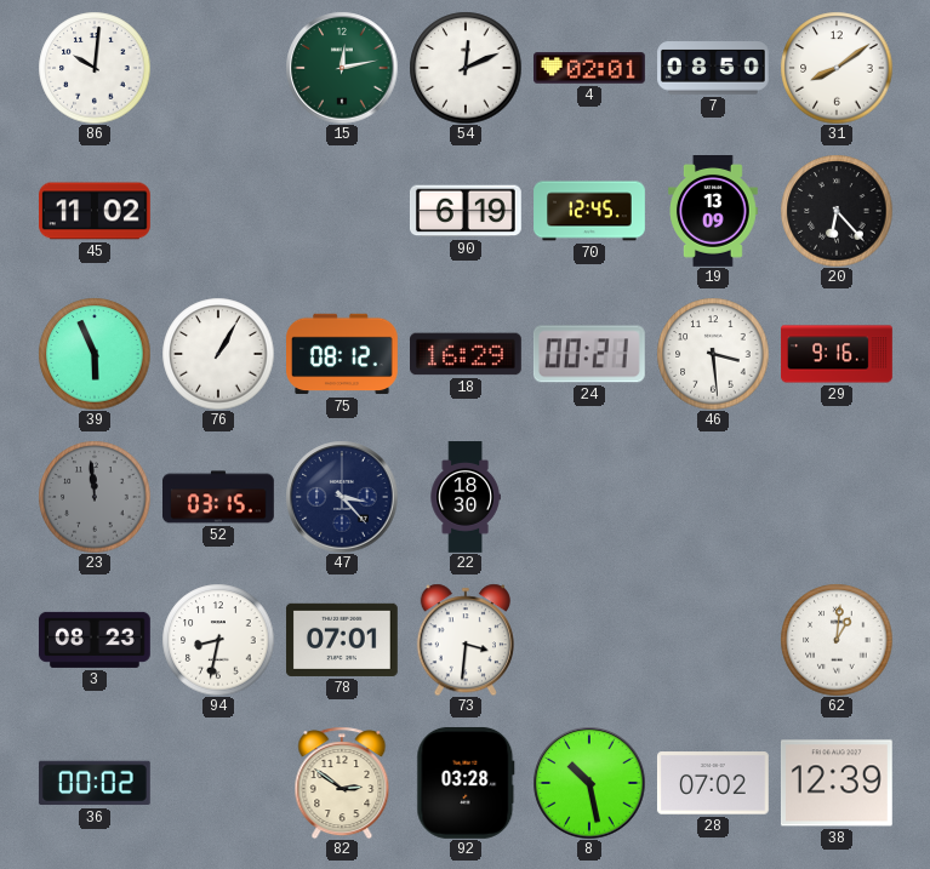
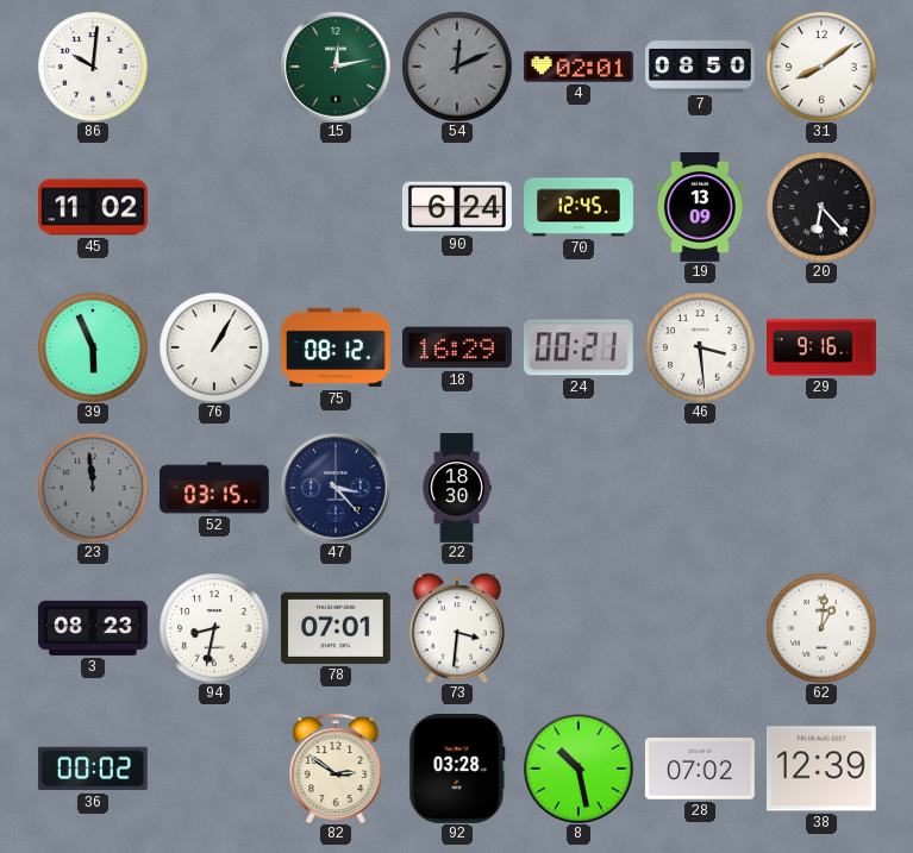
54 dial: white -> grey (457, 67)
90: 6:19 -> 6:24 (457, 207)
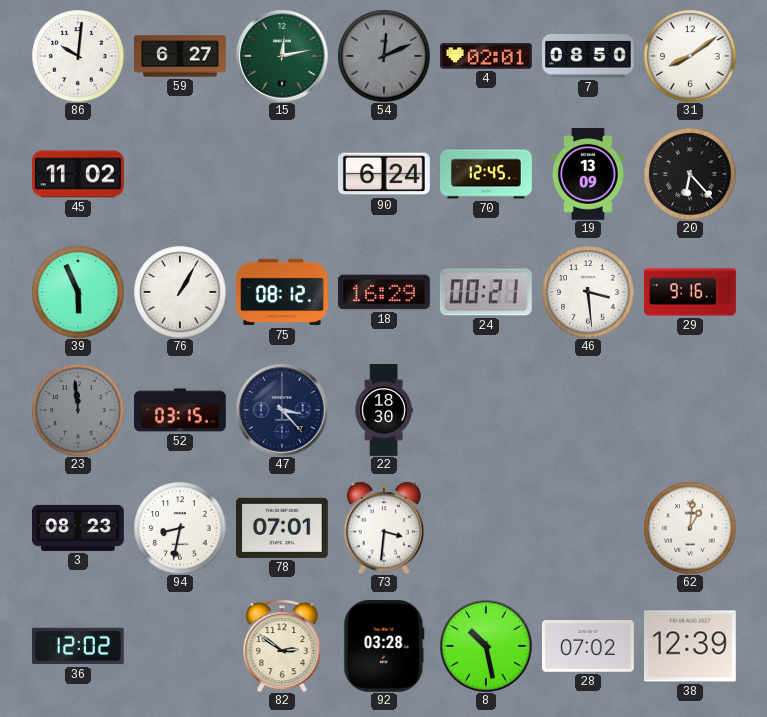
59: none -> 6:27 (181, 56)
36: 00:02 -> 12:02 (78, 646)
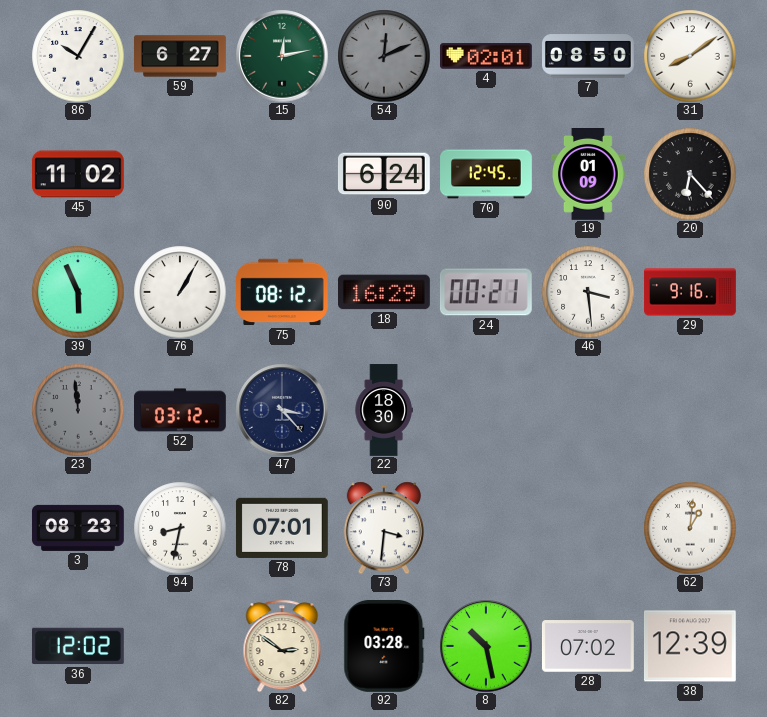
86: 10:01 -> 10:05 (78, 56)
19: 13:09 -> 01:09 (589, 175)
52: 03:15 -> 03:12 (181, 410)
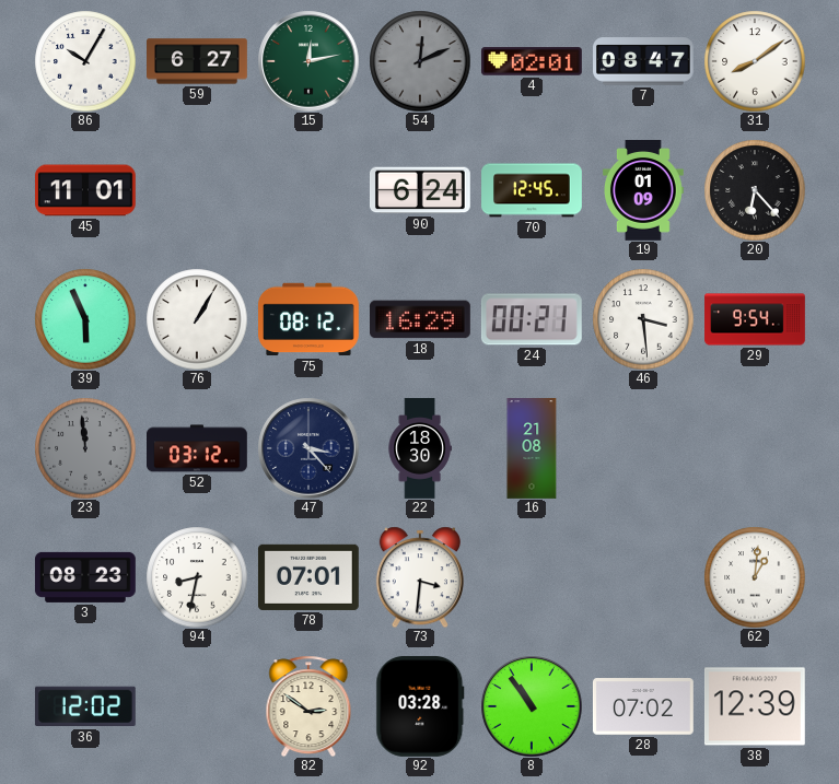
7: 08:50 -> 08:47 (644, 61)
45: 11:02 -> 11:01 (86, 190)
29: 9:16 -> 9:54 (755, 319)
16: none -> 21:08 (532, 449)
8: 10:28 -> 10:54 (532, 706)
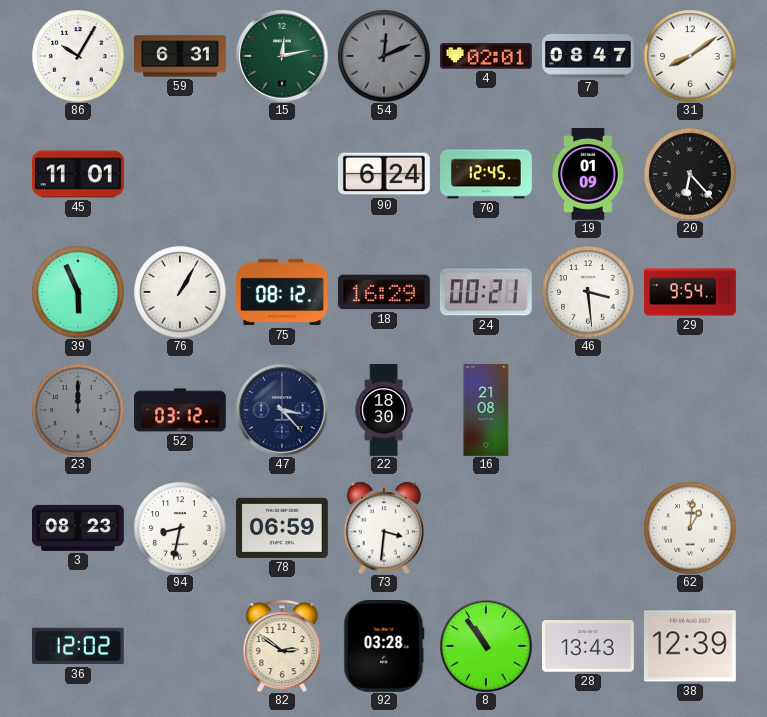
59: 6:27 -> 6:31 (181, 56)
23: 11:59 -> 12:00 (78, 410)
78: 07:01 -> 06:59 (282, 528)
28: 07:02 -> 13:43 (588, 646)
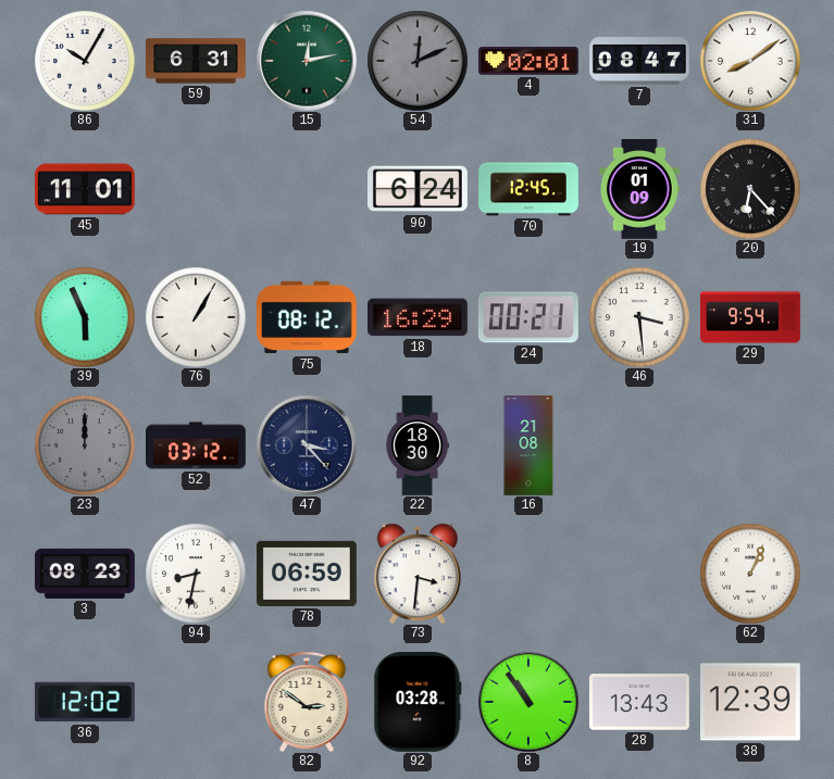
62: 1:01 -> 1:04 (750, 574)
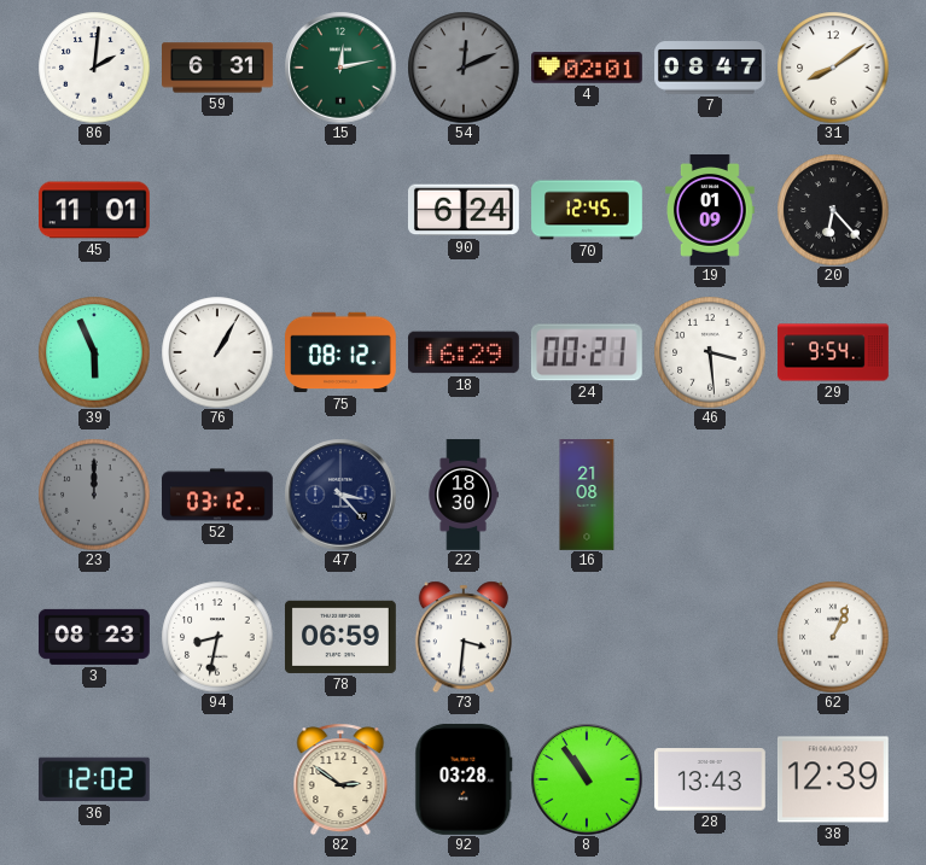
86: 10:05 -> 2:01 (94, 68)
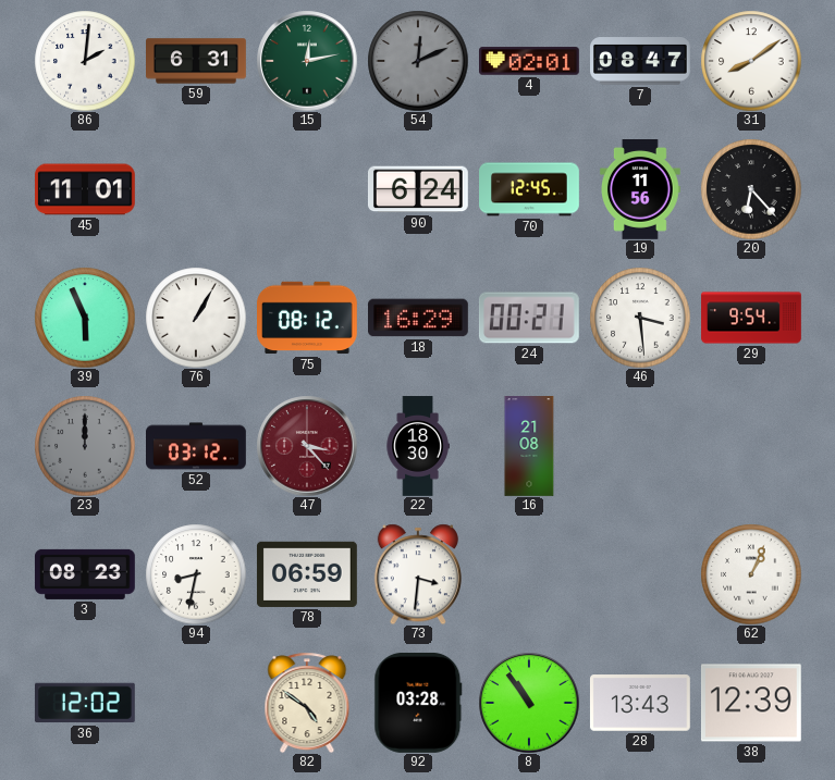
19: 01:09 -> 11:56 (641, 190)
47 dial: navy -> burgundy (307, 446)
82: 2:51 -> 4:51 (307, 703)
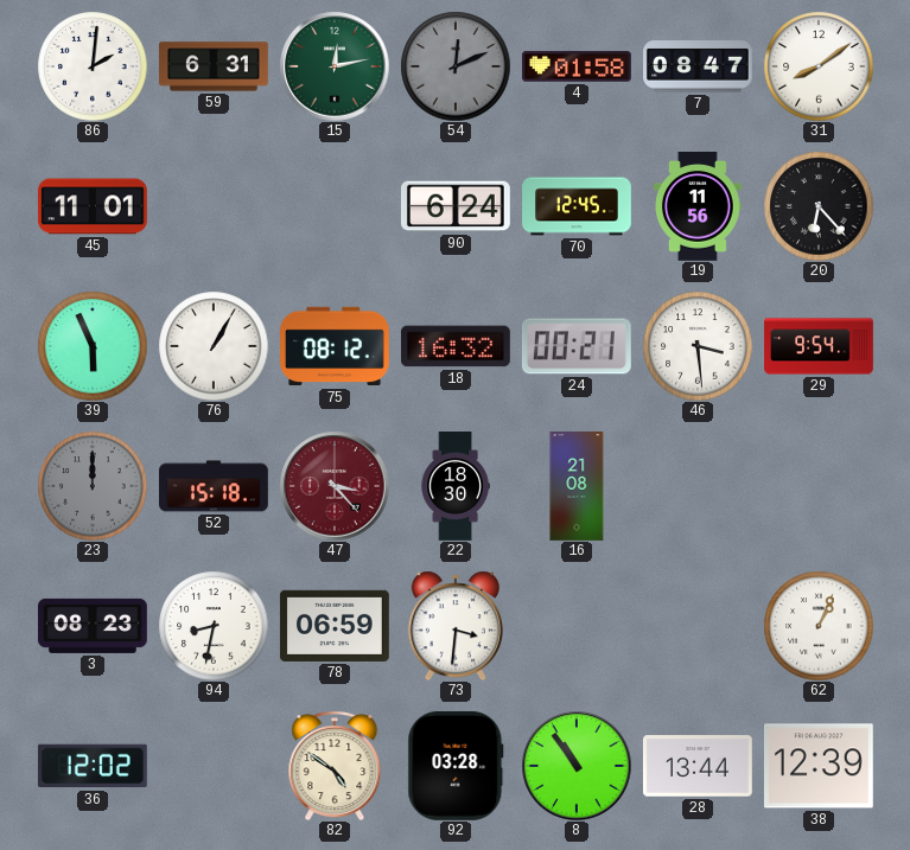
4: 02:01 -> 01:58 (578, 66)
18: 16:29 -> 16:32 (457, 346)
52: 03:12 -> 15:18 (215, 486)
28: 13:43 -> 13:44 (698, 766)
